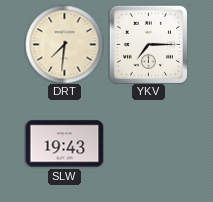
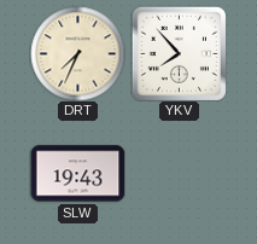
DRT: 7:31 -> 7:34 (77, 53)
YKV: 7:15 -> 7:53 (179, 53)
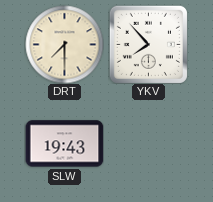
DRT: 7:34 -> 7:30 (64, 44)
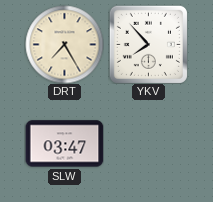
DRT: 7:30 -> 7:25 (64, 44)
SLW: 19:43 -> 03:47 (64, 144)
